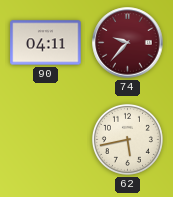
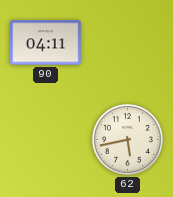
74: 9:37 -> none (128, 43)
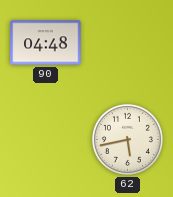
90: 04:11 -> 04:48 (46, 43)
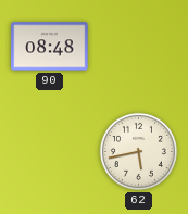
90: 04:48 -> 08:48 (50, 47)
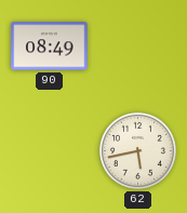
90: 08:48 -> 08:49 (50, 46)
